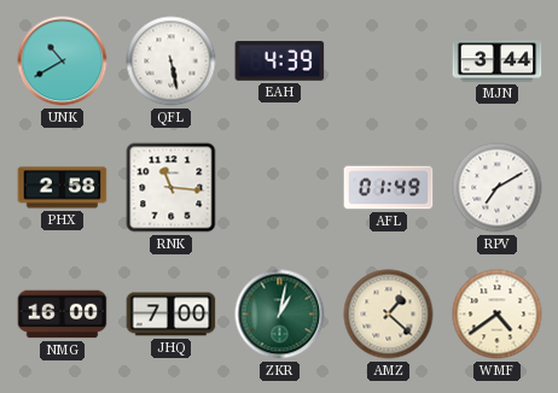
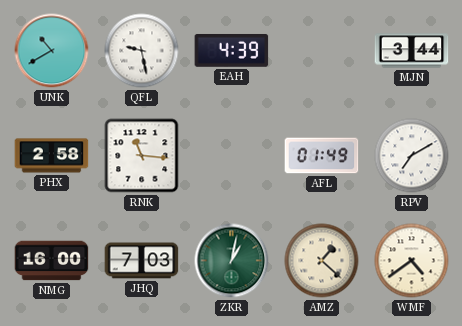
QFL: 5:28 -> 9:28 (142, 51)
JHQ: 7:00 -> 7:03 (142, 261)
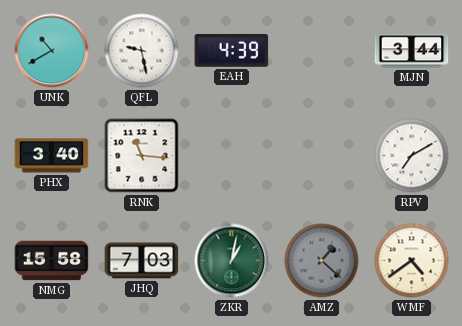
PHX: 2:58 -> 3:40 (52, 156)
AFL: 01:49 -> none (322, 156)
NMG: 16:00 -> 15:58 (52, 261)
AMZ dial: cream -> grey (322, 261)
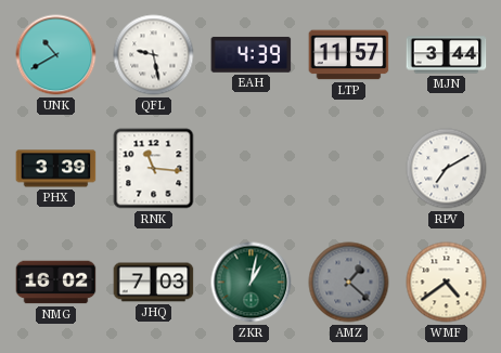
LTP: none -> 11:57 (349, 55)
PHX: 3:40 -> 3:39 (56, 169)
NMG: 15:58 -> 16:02 (56, 283)
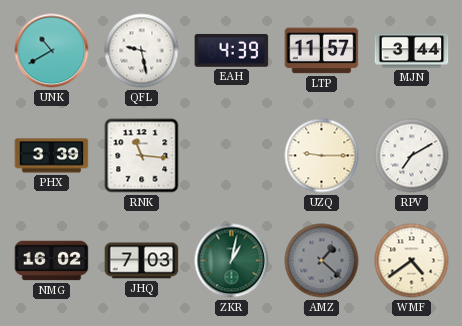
UZQ: none -> 9:15 (322, 156)
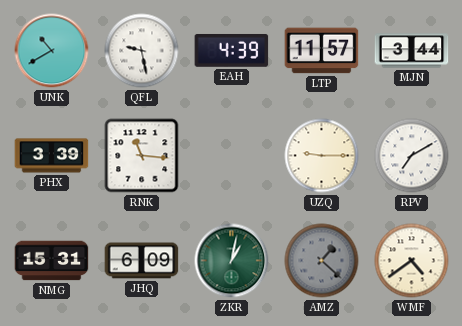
NMG: 16:02 -> 15:31 (52, 261)
JHQ: 7:03 -> 6:09 (142, 261)
